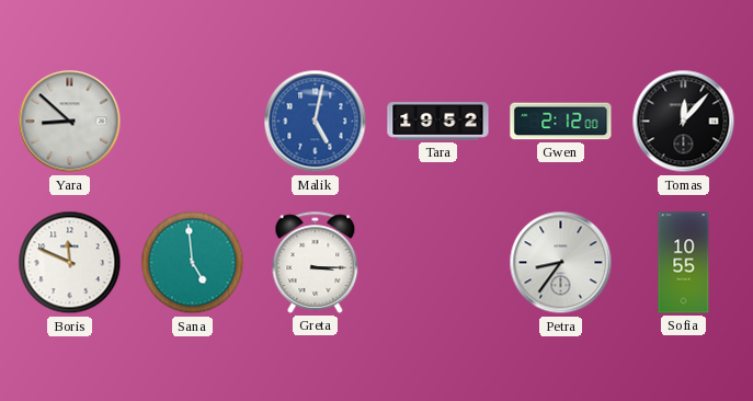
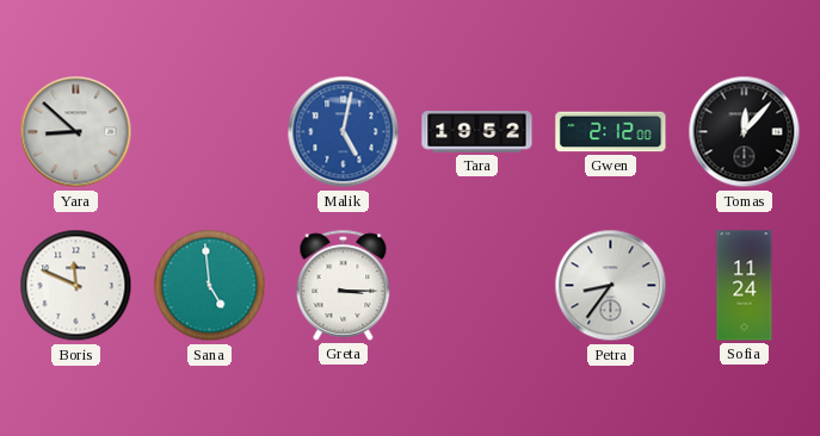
Sofia: 10:55 -> 11:24 (745, 286)
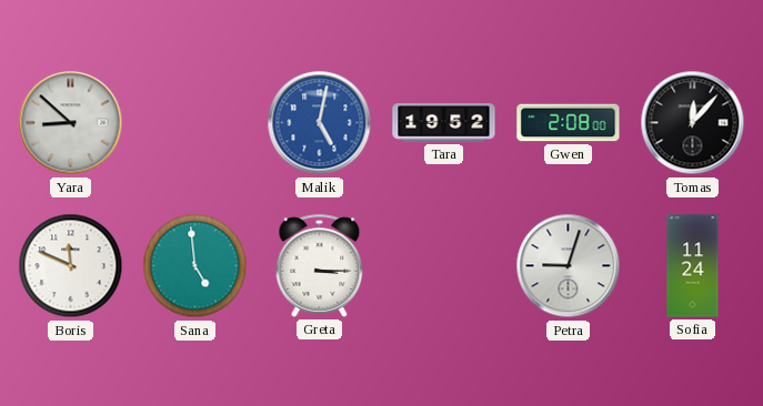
Gwen: 2:12 -> 2:08 (569, 123)
Petra: 8:36 -> 9:03 (569, 266)
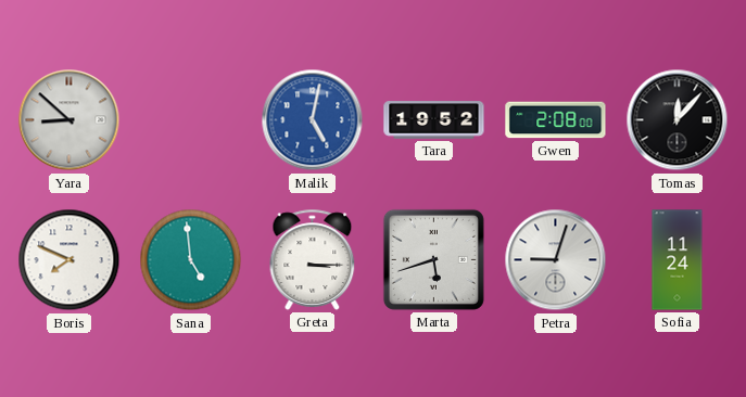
Boris: 11:49 -> 7:49 (69, 260)
Marta: none -> 5:42 (433, 259)
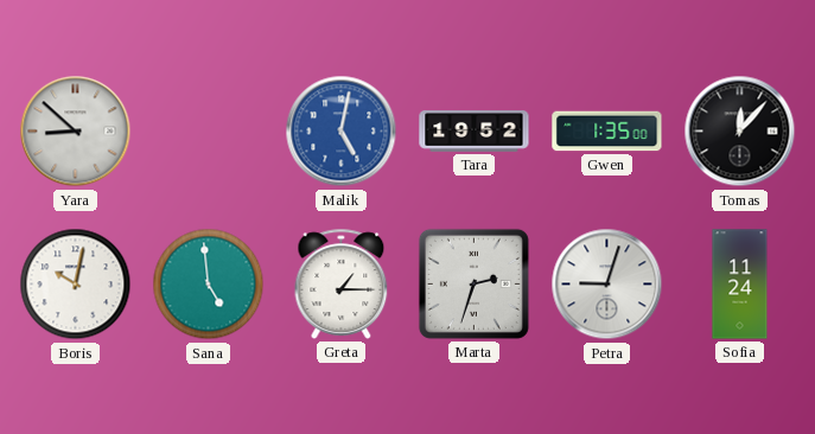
Gwen: 2:08 -> 1:35 (607, 132)
Boris: 7:49 -> 10:02 (76, 285)
Greta: 3:15 -> 1:15 (342, 283)
Marta: 5:42 -> 2:33 (473, 283)
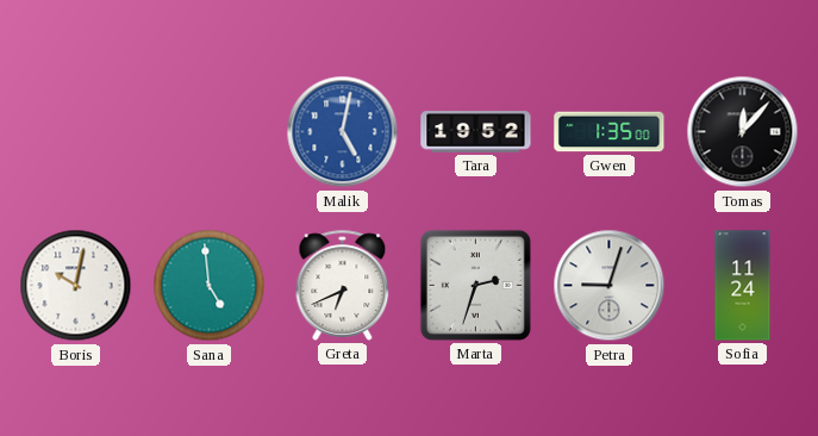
Yara: 8:52 -> none (76, 132)
Greta: 1:15 -> 6:41 (343, 285)
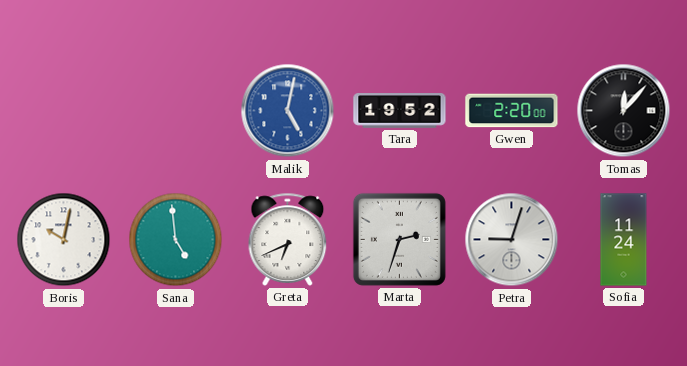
Gwen: 1:35 -> 2:20 (512, 111)
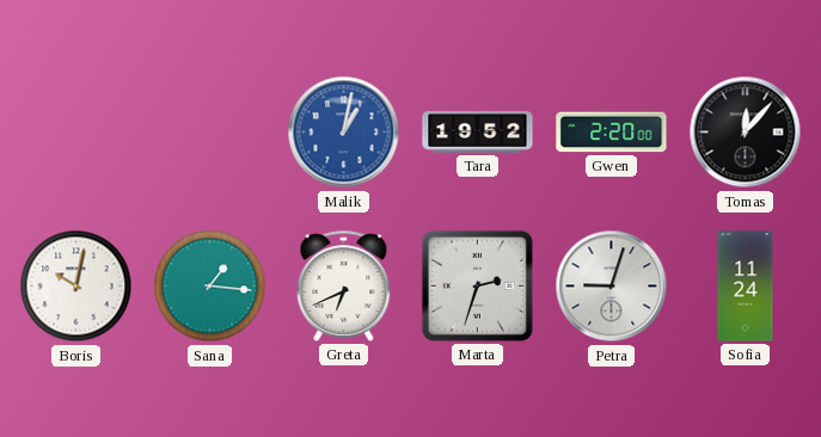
Malik: 5:02 -> 1:02 (344, 133)
Sana: 4:59 -> 1:16 (210, 287)
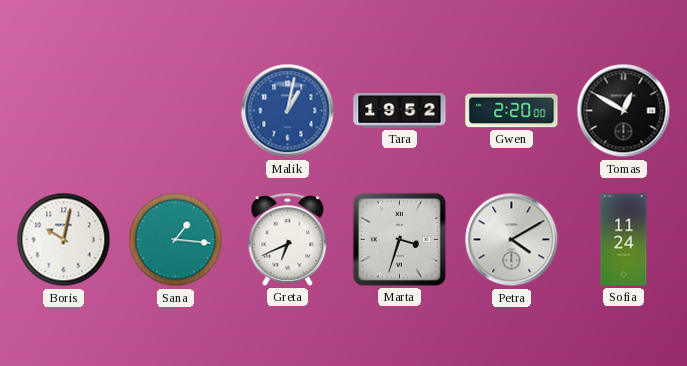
Tomas: 12:07 -> 12:50 (624, 111)
Marta: 2:33 -> 3:33 (399, 239)
Petra: 9:03 -> 4:10 (512, 240)
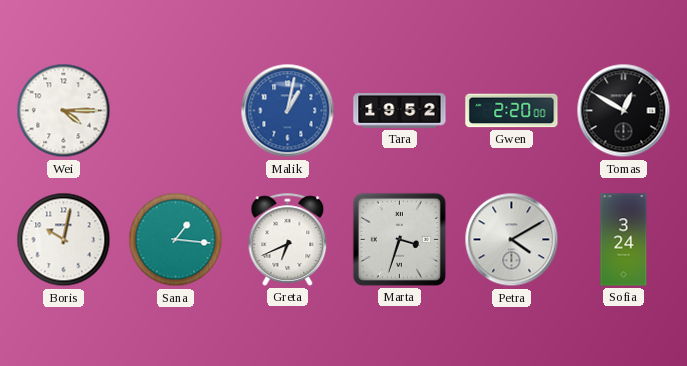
Wei: none -> 4:15 (64, 111)
Sofia: 11:24 -> 3:24 (624, 240)
